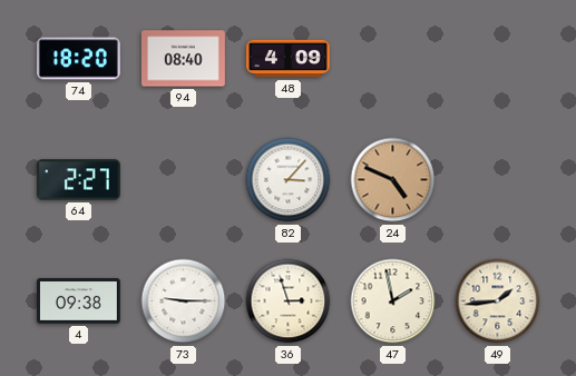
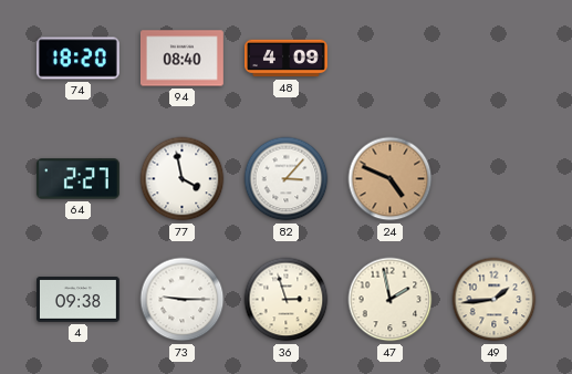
77: none -> 3:58 (183, 179)
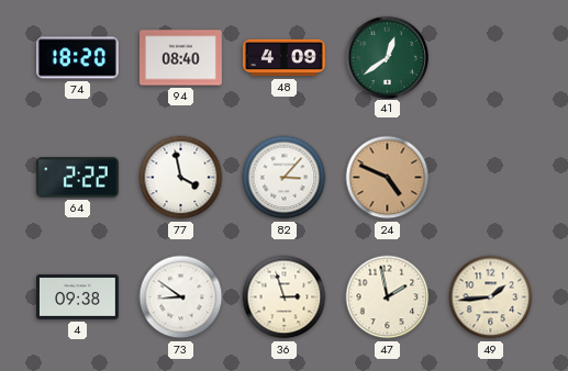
41: none -> 12:39 (387, 57)
64: 2:27 -> 2:22 (77, 178)
73: 9:15 -> 8:51 (181, 297)
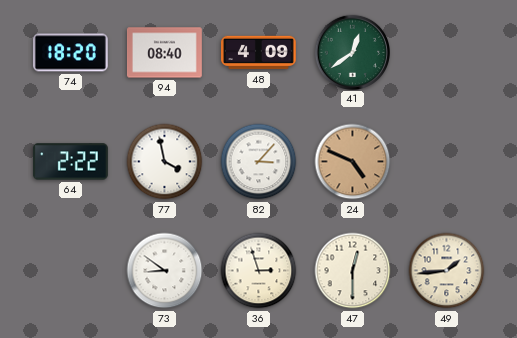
4: 09:38 -> none (78, 297)
47: 1:58 -> 12:30 (353, 271)
